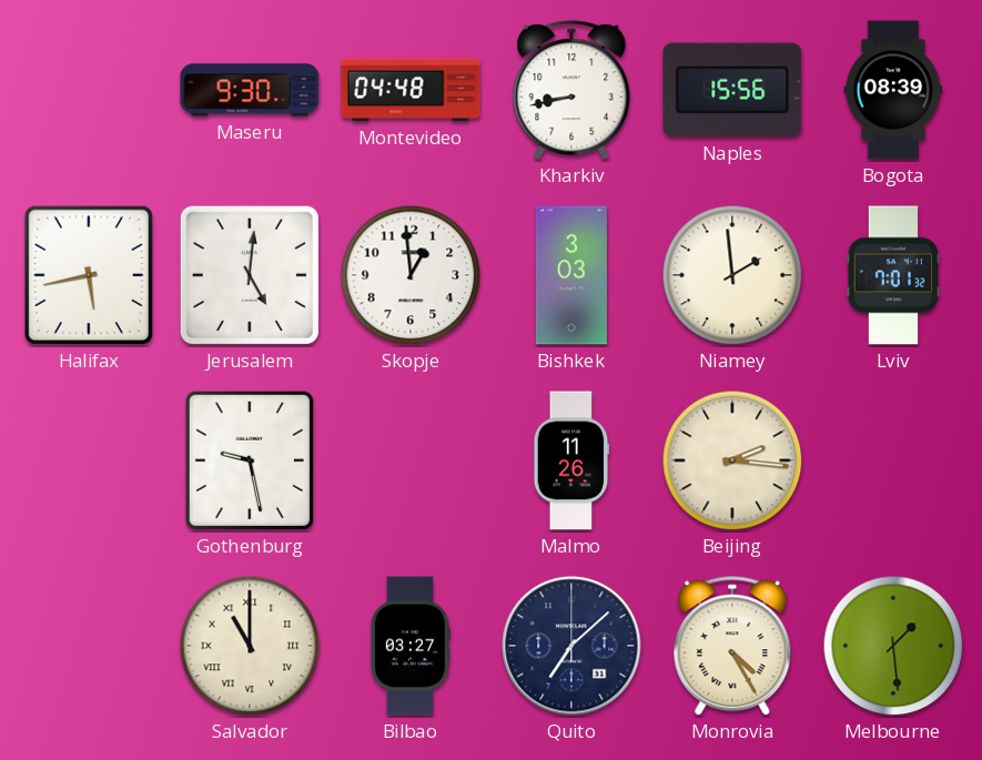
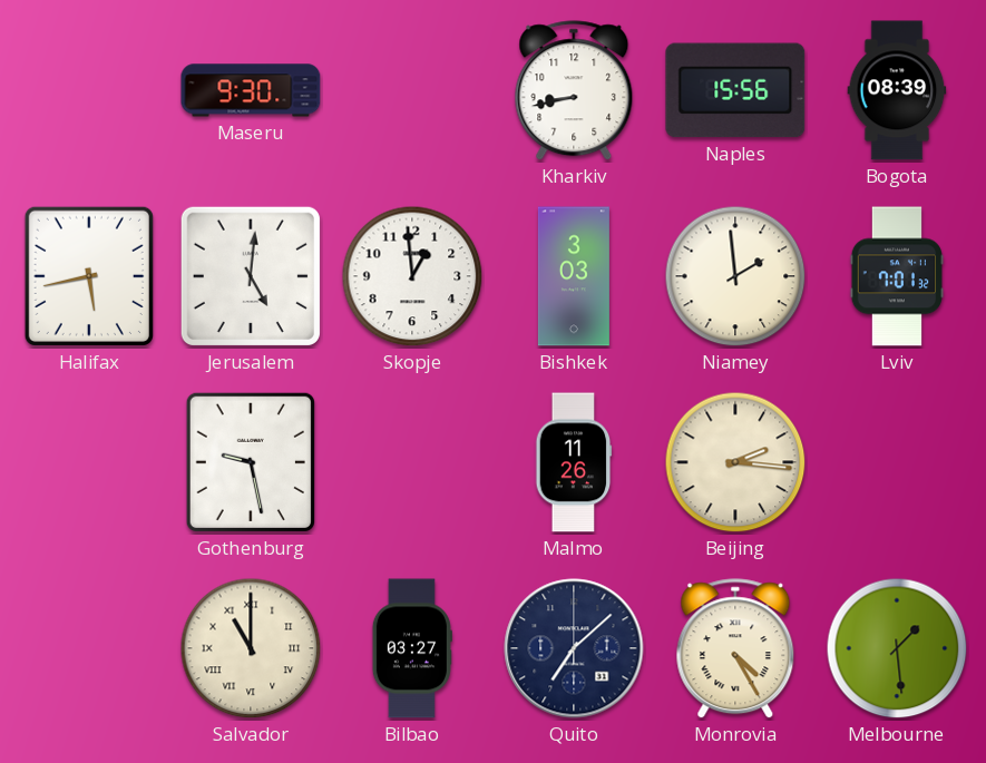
Montevideo: 04:48 -> none (411, 90)
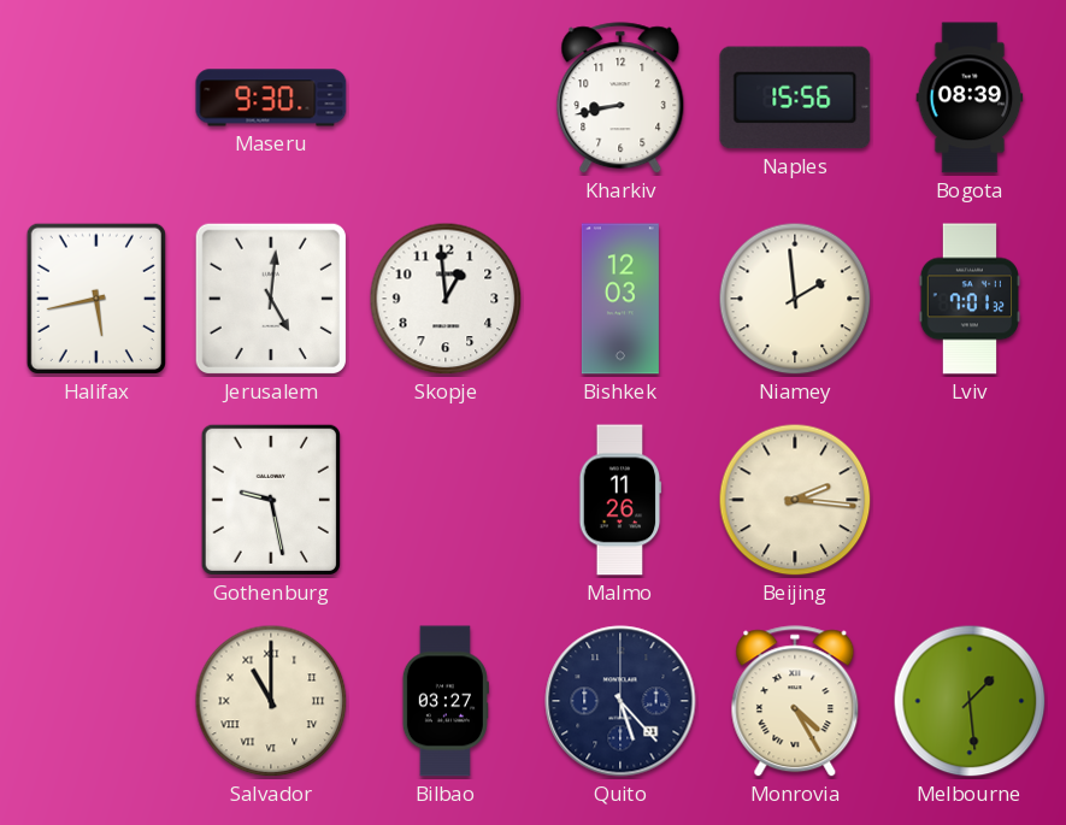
Bishkek: 3:03 -> 12:03 (620, 299)
Quito: 7:08 -> 5:23 (620, 701)
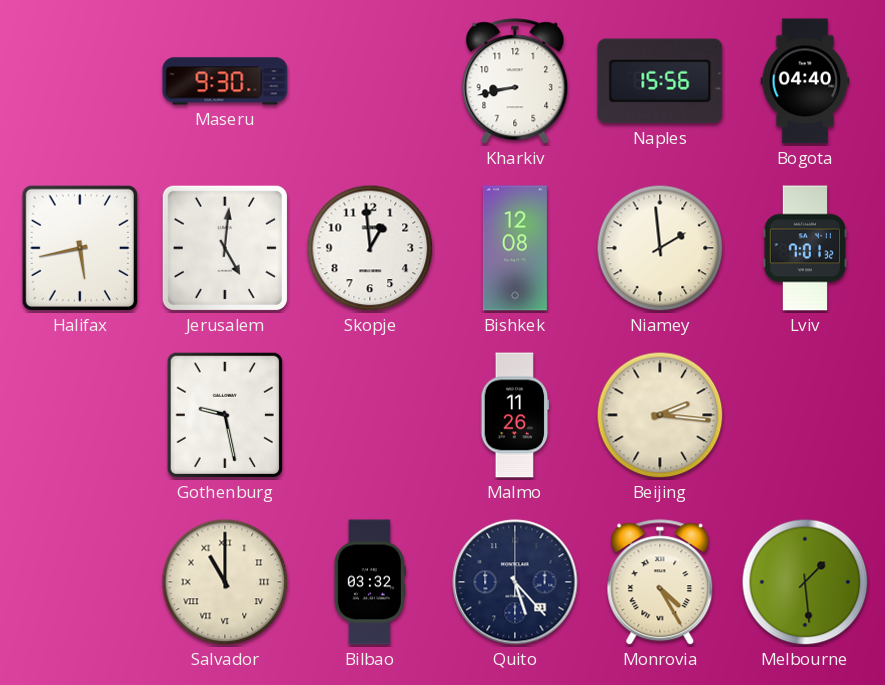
Bogota: 08:39 -> 04:40 (805, 81)
Bishkek: 12:03 -> 12:08 (515, 248)
Bilbao: 03:27 -> 03:32 (370, 582)
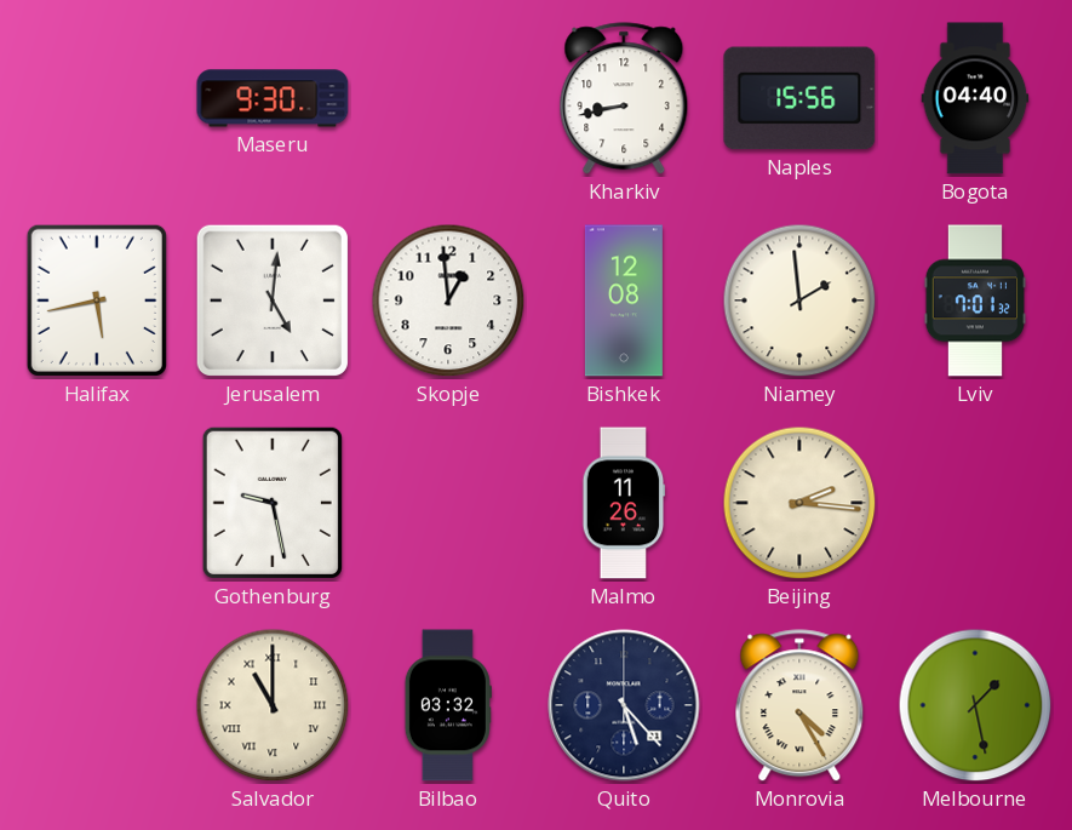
Melbourne: 1:29 -> 1:28 (975, 705)
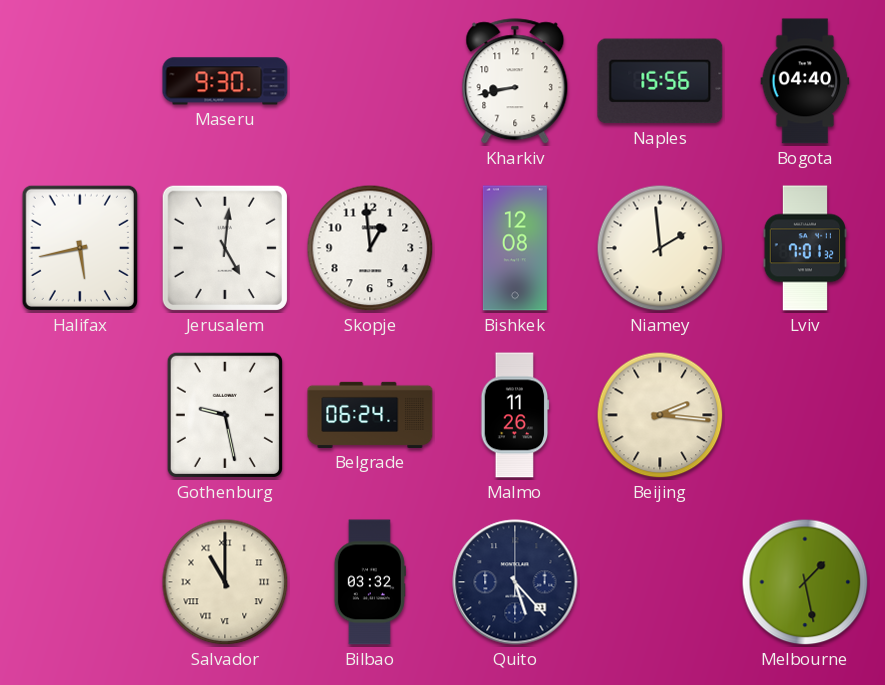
Belgrade: none -> 06:24 (370, 415)
Monrovia: 4:25 -> none (799, 706)
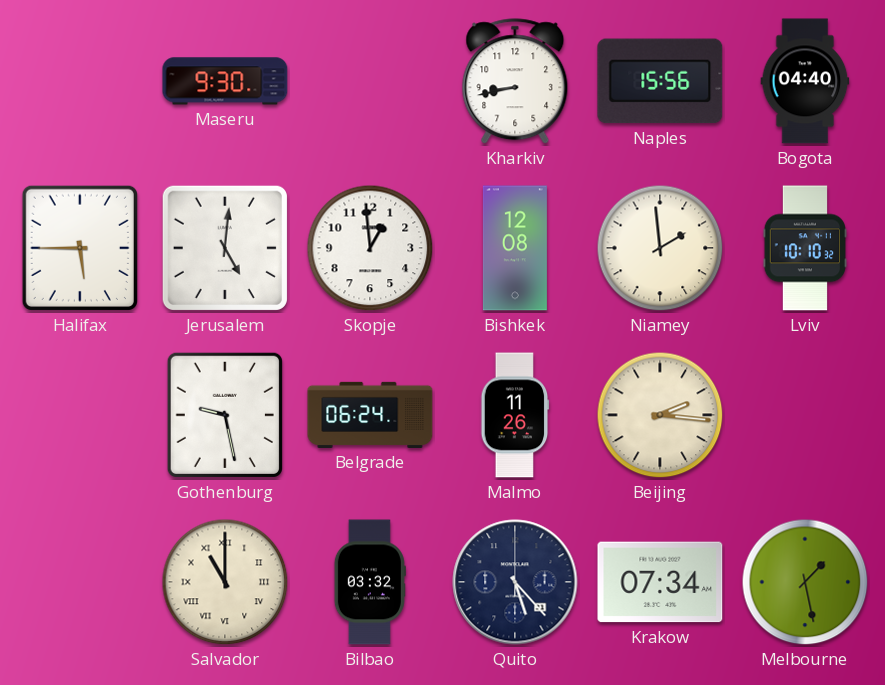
Halifax: 5:43 -> 5:45 (80, 248)
Lviv: 7:01 -> 10:10 (804, 248)
Krakow: none -> 07:34 (660, 582)
